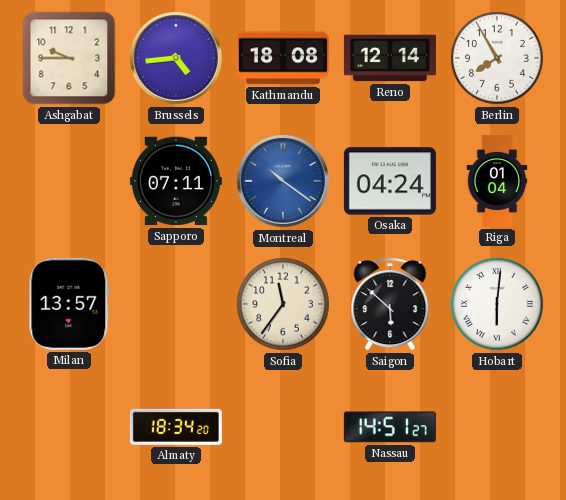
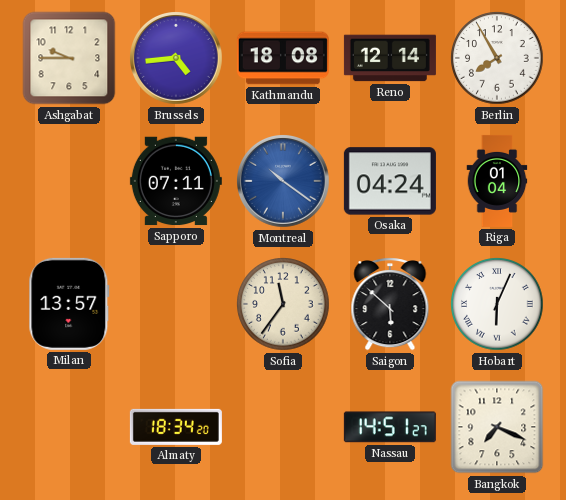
Hobart: 6:01 -> 6:04 (497, 304)
Bangkok: none -> 7:19 (497, 427)
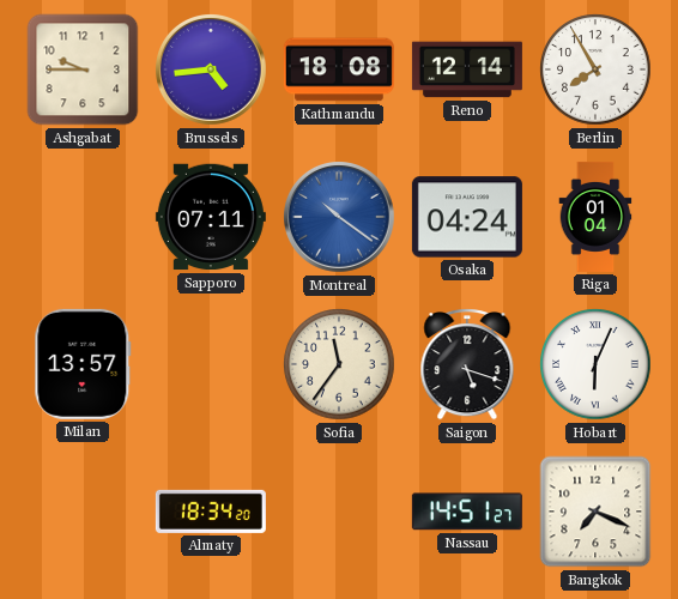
Saigon: 5:52 -> 5:18 (467, 364)
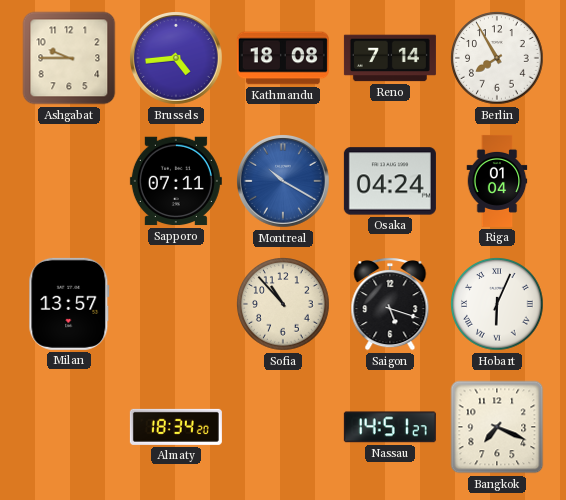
Reno: 12:14 -> 7:14 (390, 58)
Montreal: 10:21 -> 10:20 (284, 182)
Sofia: 11:36 -> 10:53 (283, 304)
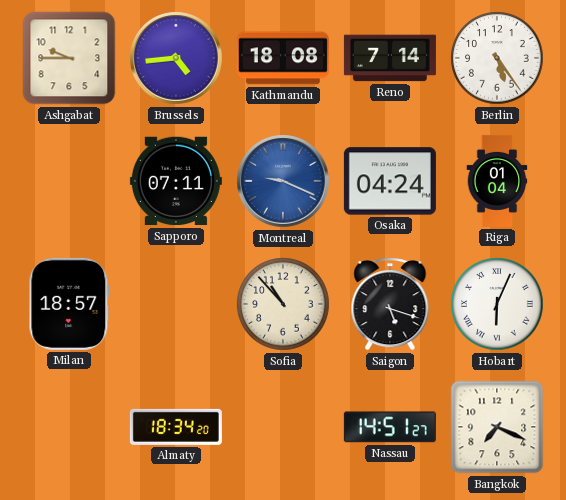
Berlin: 7:55 -> 5:24 (497, 58)
Montreal: 10:20 -> 9:19 (284, 182)
Milan: 13:57 -> 18:57 (69, 304)
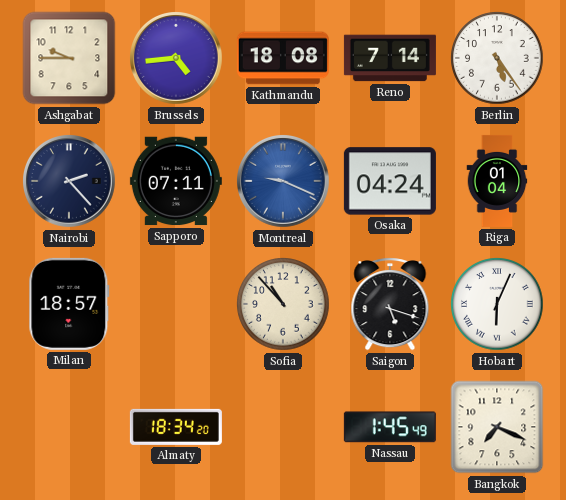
Nairobi: none -> 2:23 (70, 182)
Nassau: 14:51 -> 1:45 (390, 427)
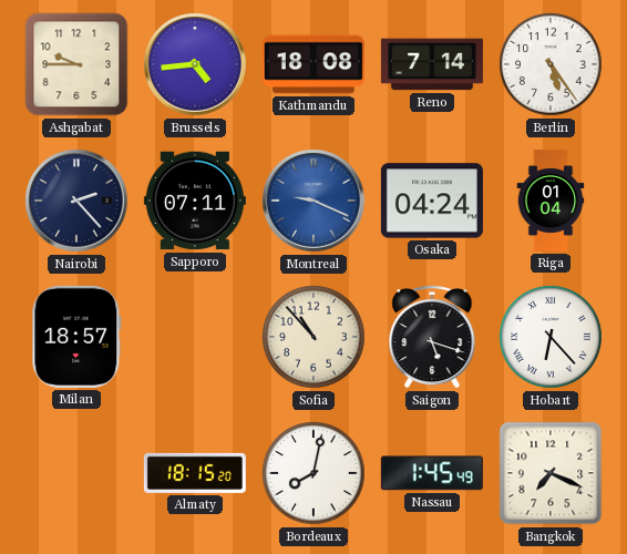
Hobart: 6:04 -> 6:23 (551, 337)
Almaty: 18:34 -> 18:15 (195, 473)
Bordeaux: none -> 8:02 (313, 473)
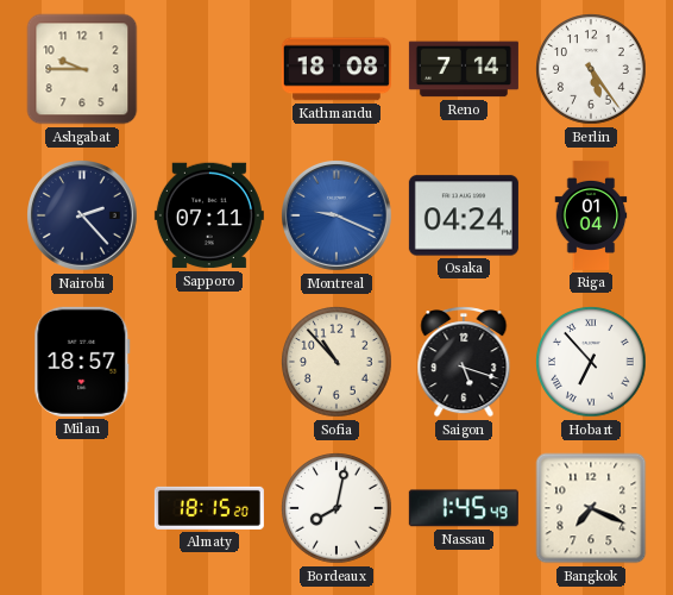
Brussels: 4:44 -> none (196, 65)
Hobart: 6:23 -> 6:53 (591, 362)
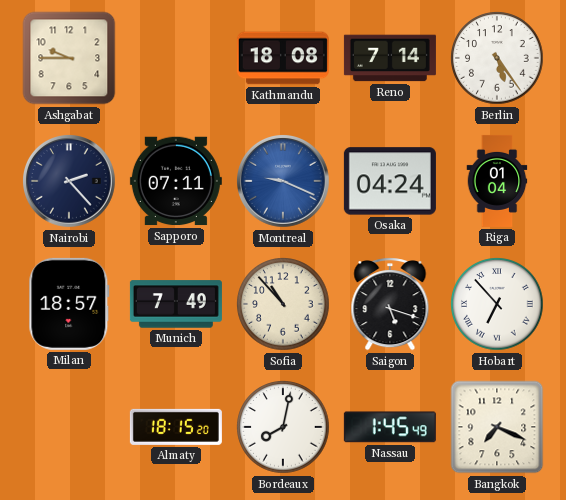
Munich: none -> 7:49 (176, 304)
